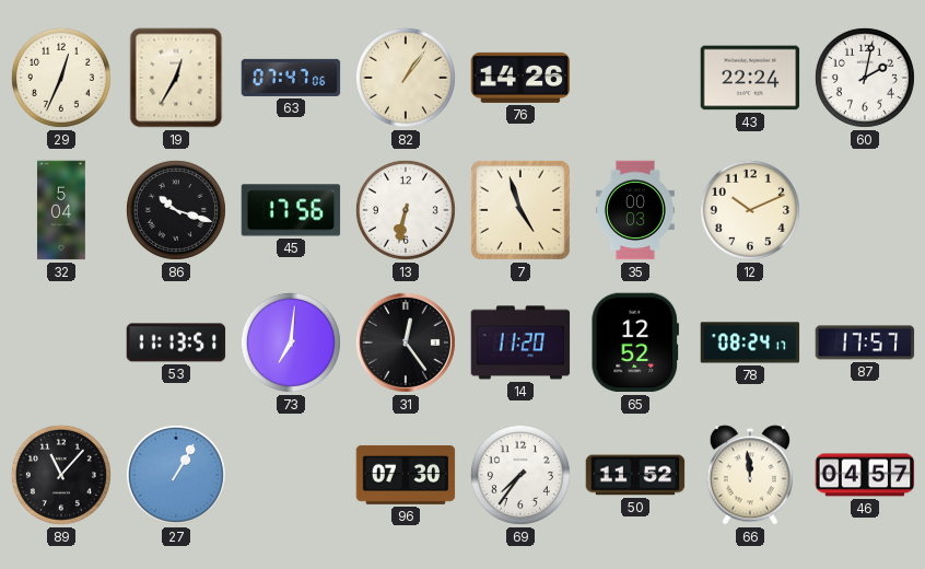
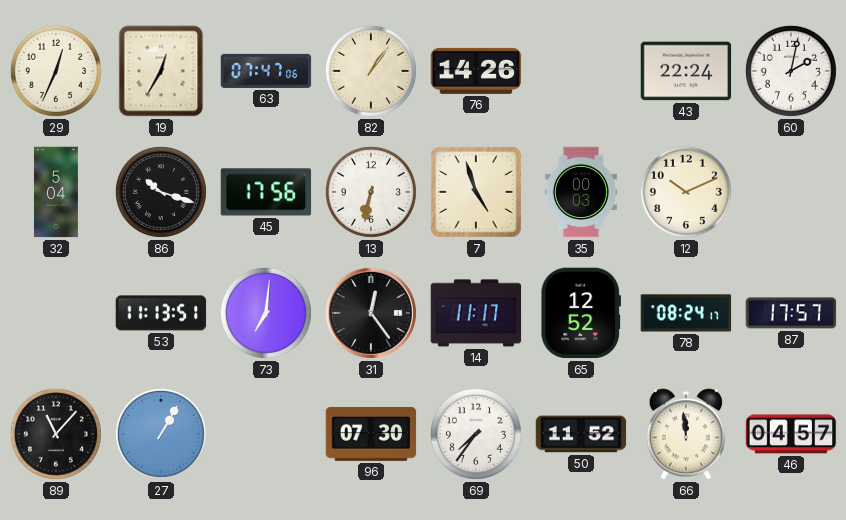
14: 11:20 -> 11:17 (476, 313)
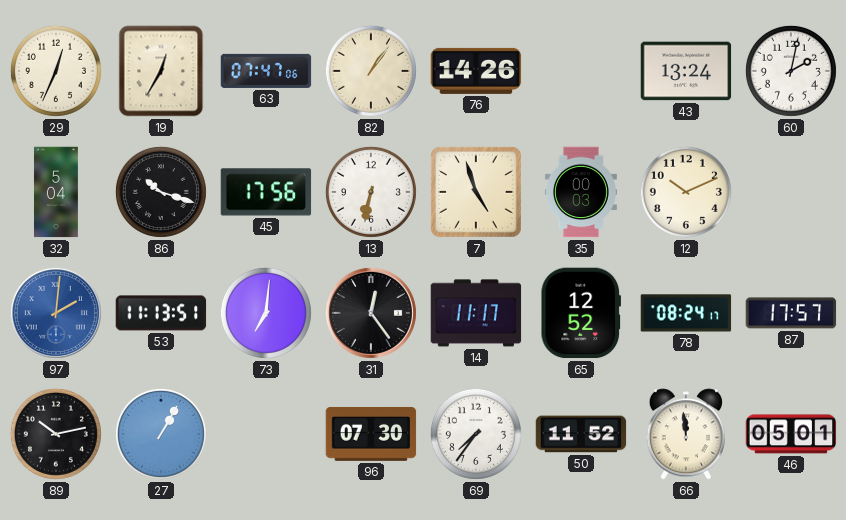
43: 22:24 -> 13:24 (686, 71)
97: none -> 2:01 (56, 313)
89: 11:07 -> 10:13 (56, 434)
46: 04:57 -> 05:01 (791, 434)
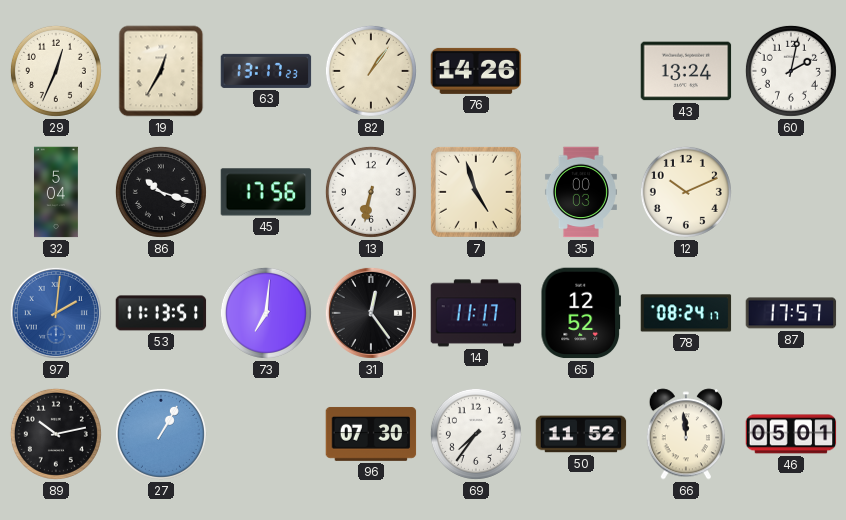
63: 07:47 -> 13:17 (266, 71)
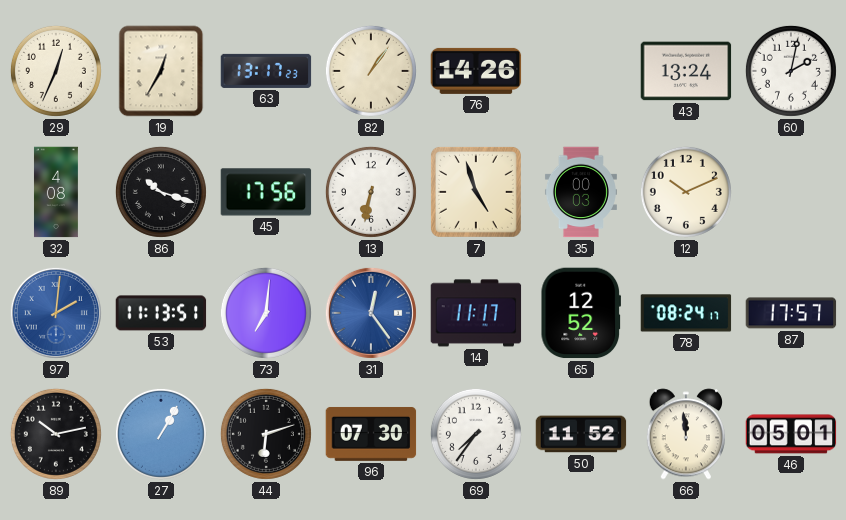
32: 5:04 -> 4:08 (56, 192)
31 dial: black -> blue (371, 313)
44: none -> 6:12 (266, 434)
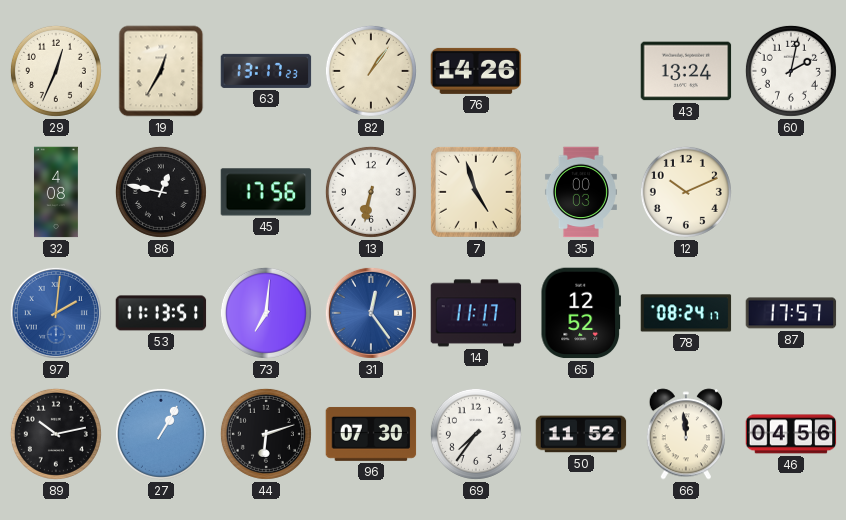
86: 10:18 -> 12:47 (161, 192)
46: 05:01 -> 04:56 (791, 434)
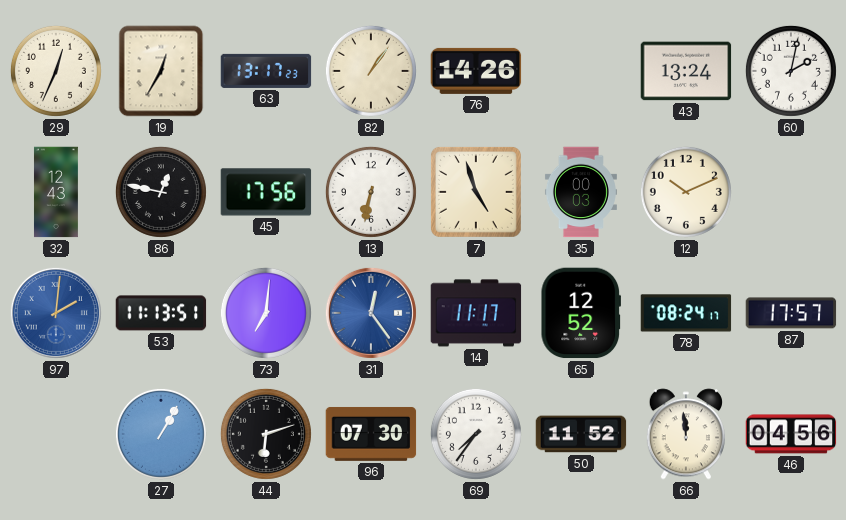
32: 4:08 -> 12:43 (56, 192)
89: 10:13 -> none (56, 434)
